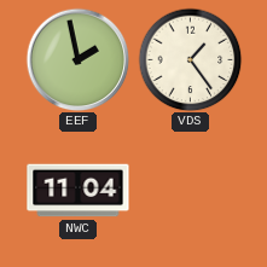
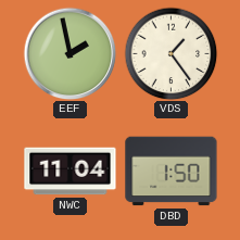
DBD: none -> 1:50 (172, 172)
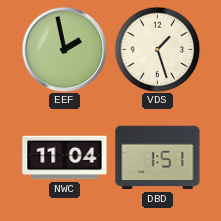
VDS: 1:24 -> 1:27 (157, 49)
DBD: 1:50 -> 1:51 (158, 158)
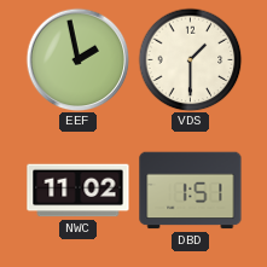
VDS: 1:27 -> 1:30 (190, 59)
NWC: 11:04 -> 11:02 (79, 191)
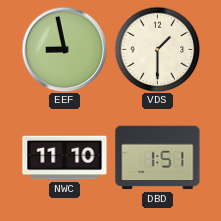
EEF: 1:58 -> 8:58 (64, 49)
NWC: 11:02 -> 11:10 (65, 158)
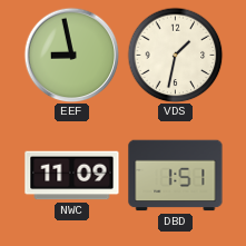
VDS: 1:30 -> 1:32 (175, 55)
NWC: 11:10 -> 11:09 (72, 176)
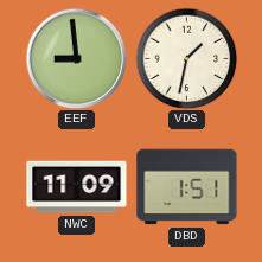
EEF: 8:58 -> 8:59 (76, 58)
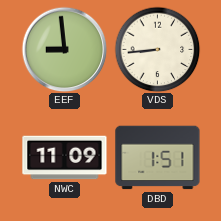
VDS: 1:32 -> 8:44 (157, 49)
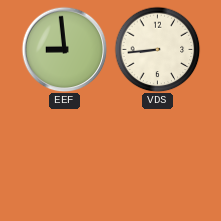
NWC: 11:09 -> none (65, 158)
DBD: 1:51 -> none (158, 158)
